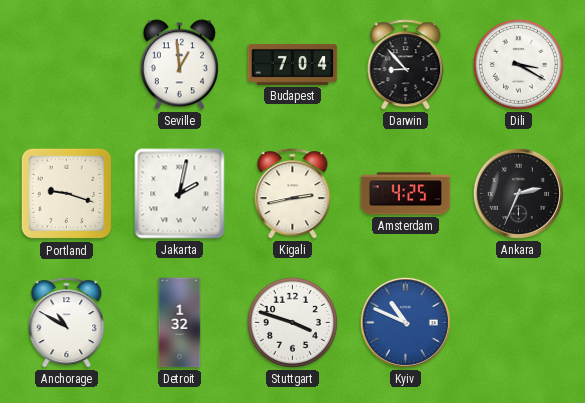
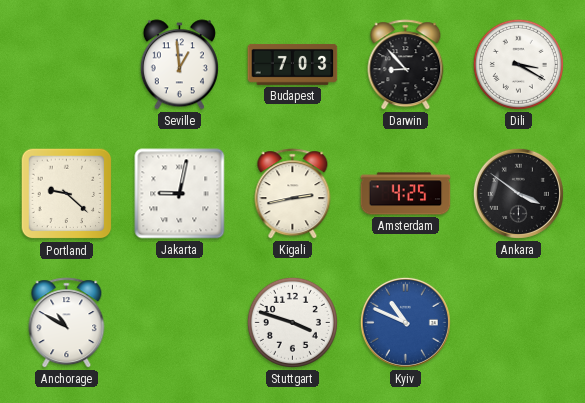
Budapest: 7:04 -> 7:03 (293, 64)
Portland: 9:18 -> 9:22 (67, 194)
Jakarta: 2:02 -> 9:02 (180, 194)
Ankara: 2:34 -> 3:51 (518, 193)
Detroit: 1:32 -> none (180, 323)
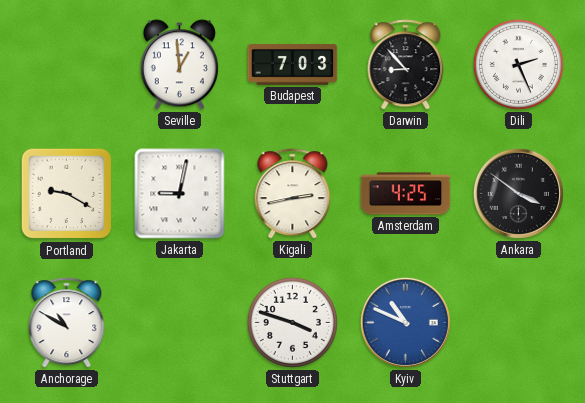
Dili: 3:20 -> 2:26 (518, 64)
Portland: 9:22 -> 9:20 (67, 194)
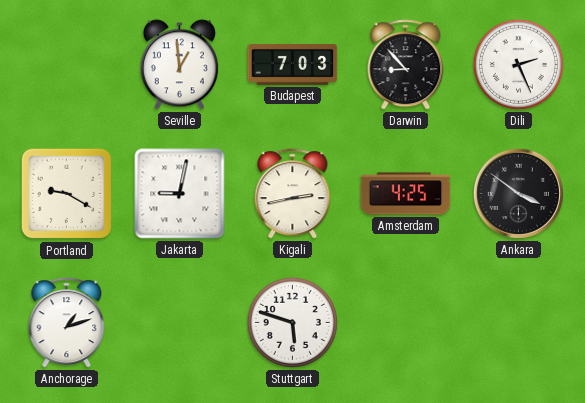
Anchorage: 10:50 -> 1:12 (67, 323)
Stuttgart: 3:48 -> 5:48 (292, 322)
Kyiv: 10:49 -> none (405, 322)
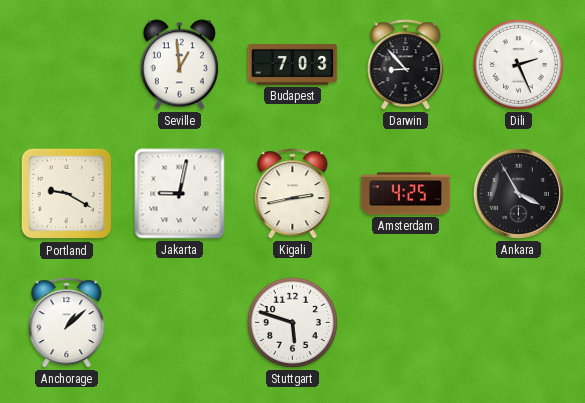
Ankara: 3:51 -> 3:55 (518, 193)
Anchorage: 1:12 -> 1:08 (67, 323)
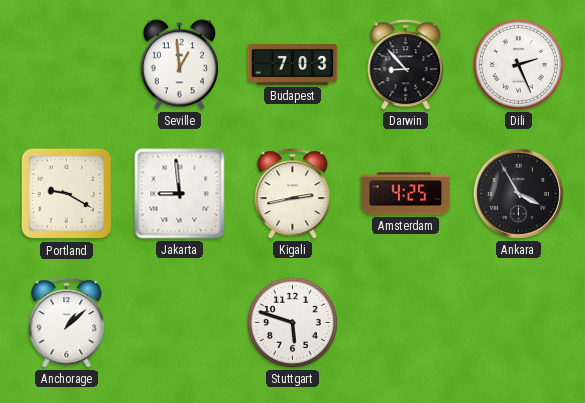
Jakarta: 9:02 -> 8:59 (180, 194)
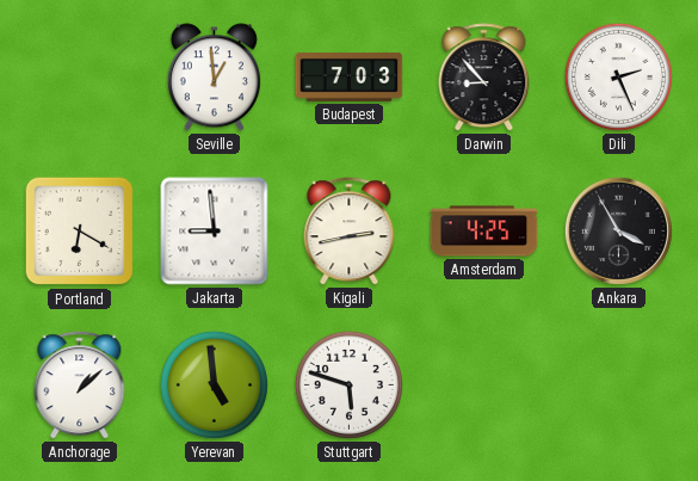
Portland: 9:20 -> 6:20 (80, 232)
Yerevan: none -> 4:59 (214, 384)
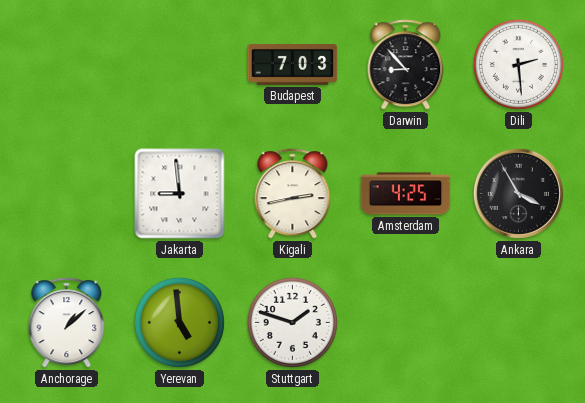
Seville: 12:59 -> none (214, 78)
Dili: 2:26 -> 2:29 (518, 64)
Portland: 6:20 -> none (80, 232)
Stuttgart: 5:48 -> 1:48 (292, 322)
